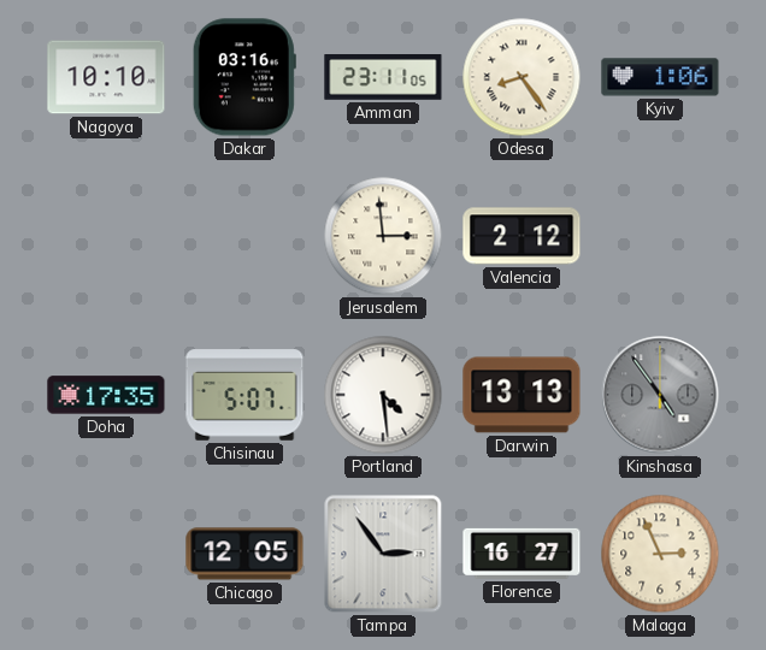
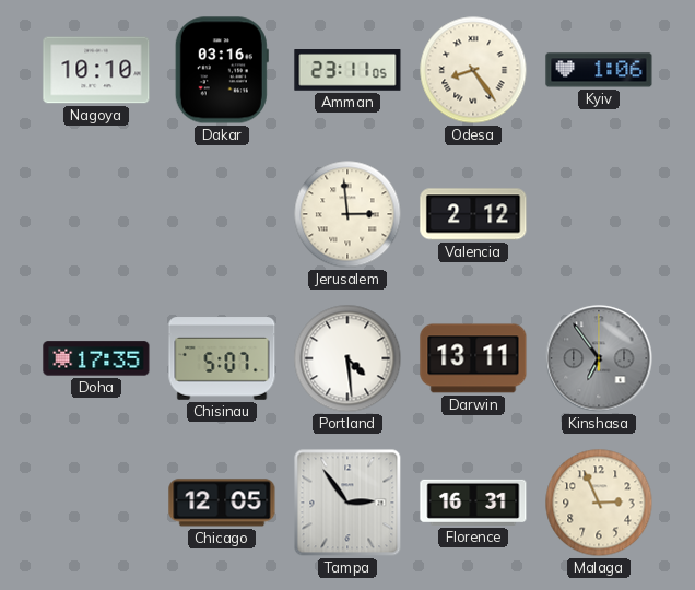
Darwin: 13:13 -> 13:11 (473, 358)
Kinshasa: 4:54 -> 6:54 (599, 358)
Florence: 16:27 -> 16:31 (473, 503)
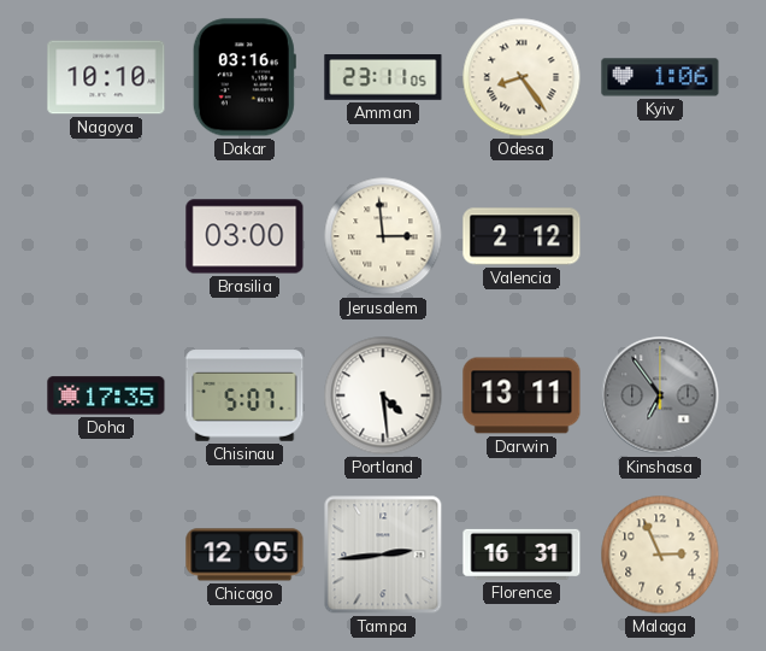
Brasilia: none -> 03:00 (244, 236)
Tampa: 2:54 -> 2:44 (383, 555)
